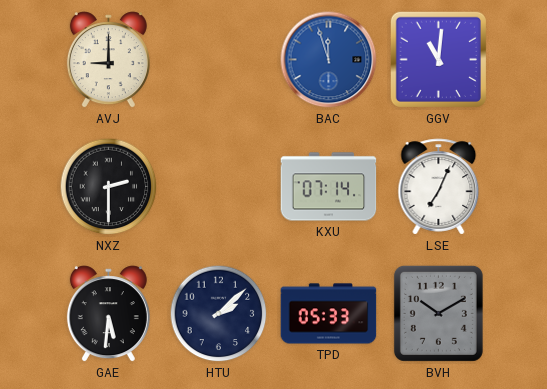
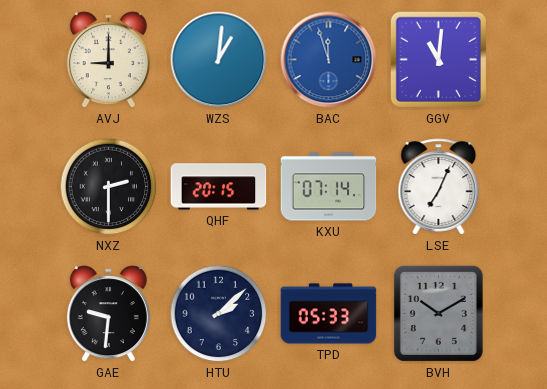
WZS: none -> 1:01 (219, 60)
QHF: none -> 20:15 (219, 187)
GAE: 5:31 -> 9:31 (108, 314)
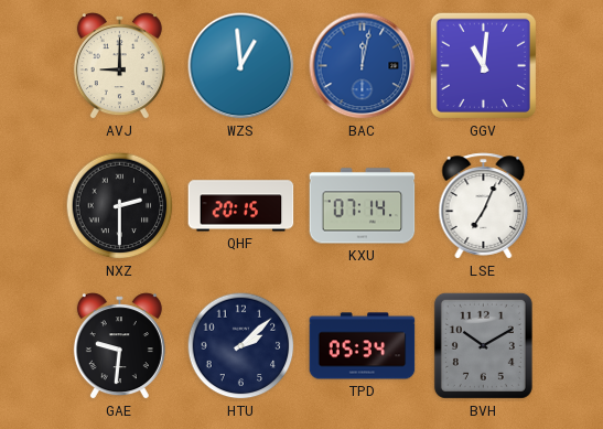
WZS: 1:01 -> 12:59 (241, 66)
BAC: 11:57 -> 12:02 (363, 66)
TPD: 05:33 -> 05:34 (363, 346)
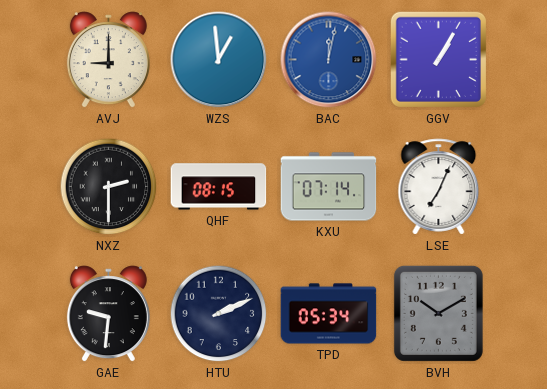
GGV: 11:01 -> 1:05 (438, 59)
QHF: 20:15 -> 08:15 (219, 187)
HTU: 2:08 -> 2:11 (219, 314)
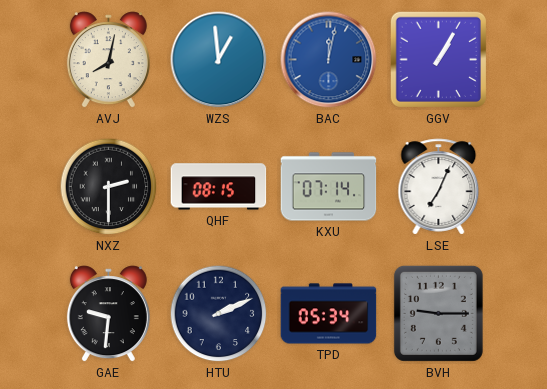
AVJ: 9:00 -> 8:02 (108, 60)
BVH: 10:10 -> 9:15 (438, 313)
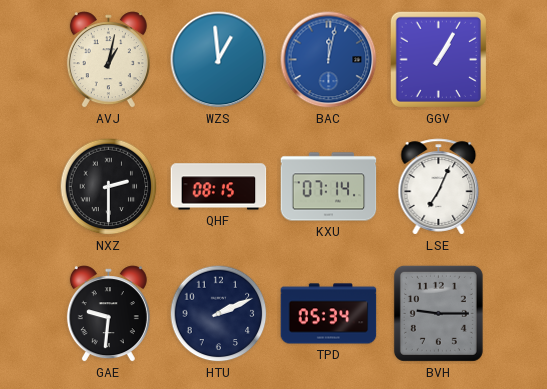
AVJ: 8:02 -> 1:02 (108, 60)
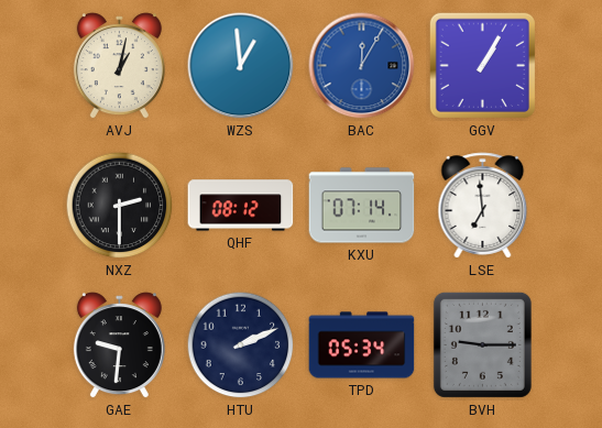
BAC: 12:02 -> 12:05 (362, 66)
QHF: 08:15 -> 08:12 (241, 206)
LSE: 7:04 -> 6:59 (483, 206)
